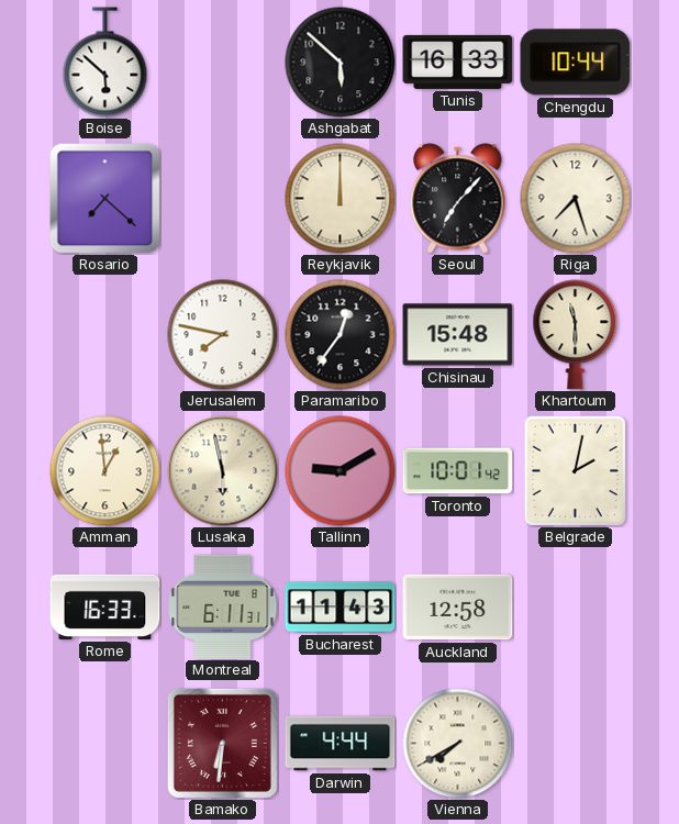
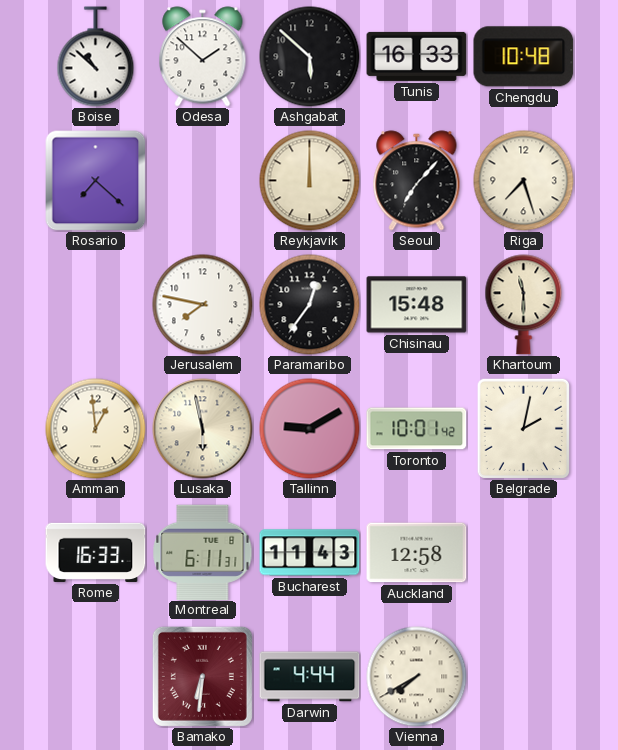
Boise: 5:52 -> 10:52 (96, 57)
Odesa: none -> 1:52 (203, 57)
Chengdu: 10:44 -> 10:48 (524, 57)
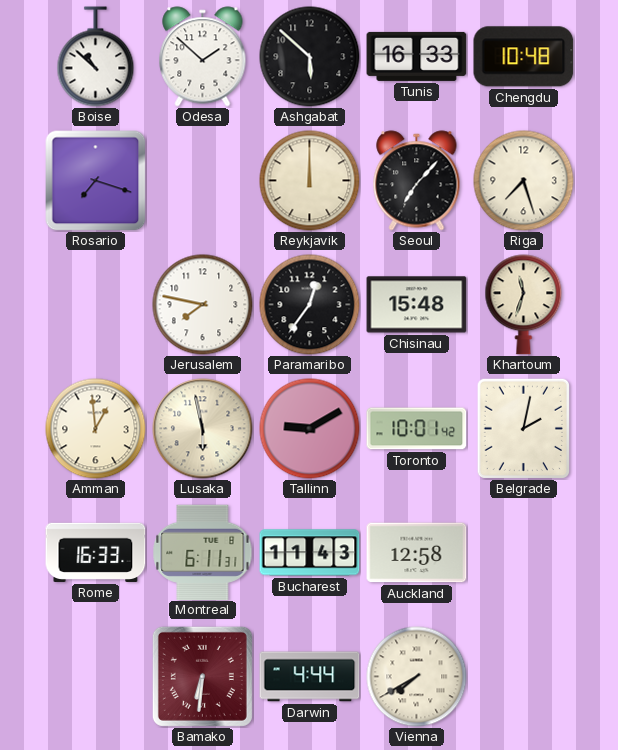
Rosario: 7:22 -> 7:18 (95, 180)
Khartoum: 11:30 -> 11:33 (524, 305)
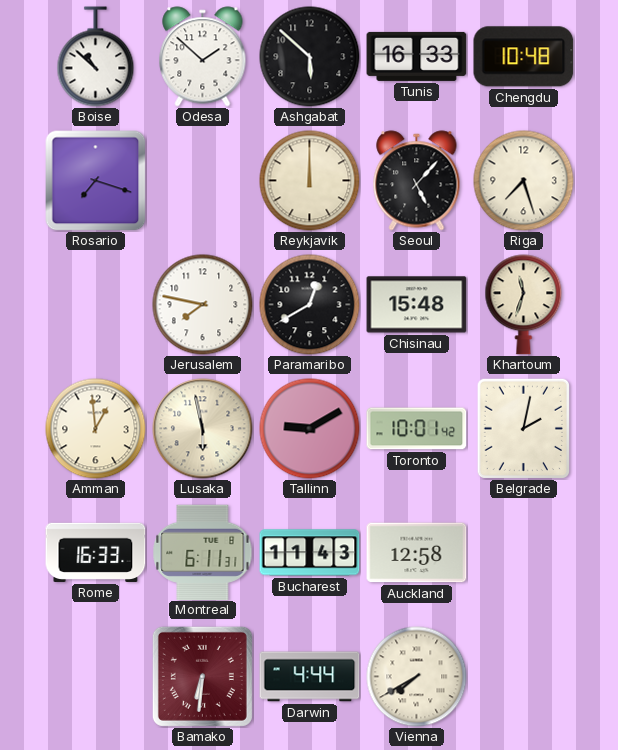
Seoul: 7:07 -> 5:07 (417, 181)
Paramaribo: 12:36 -> 12:40 (310, 305)
